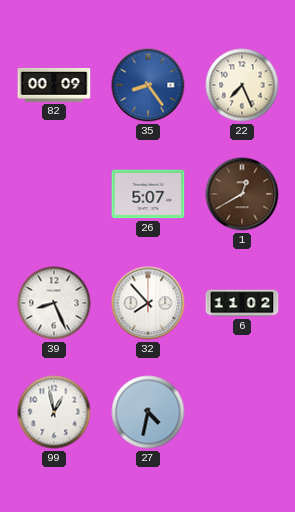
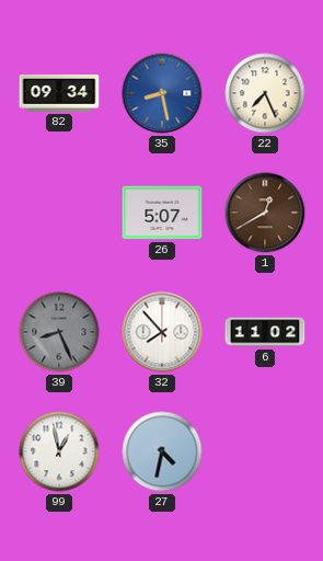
82: 00:09 -> 09:34 (59, 94)
35: 8:24 -> 8:28 (162, 93)
39 dial: white -> grey (59, 332)
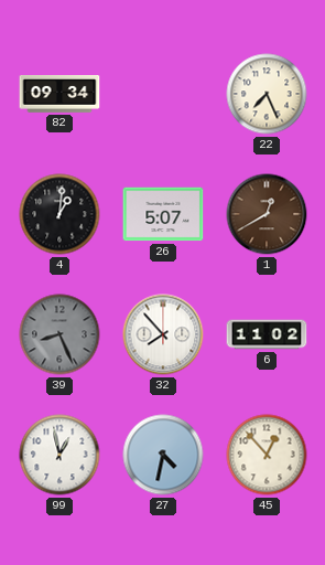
35: 8:28 -> none (162, 93)
4: none -> 1:01 (59, 214)
45: none -> 12:53 (267, 455)
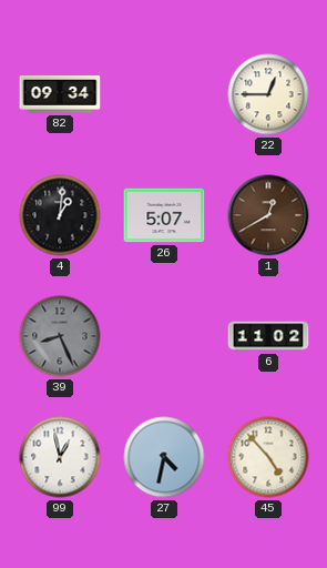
22: 7:26 -> 12:45 (268, 94)
32: 7:53 -> none (163, 334)
45: 12:53 -> 4:53 (268, 457)
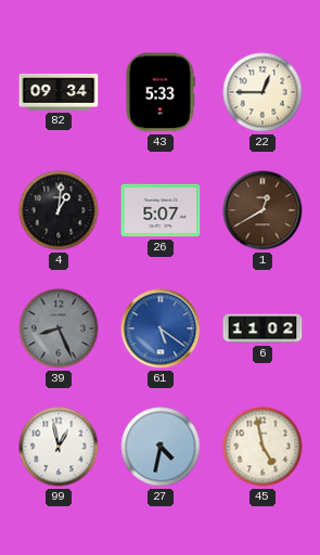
43: none -> 5:33 (159, 92)
61: none -> 5:21 (161, 328)
45: 4:53 -> 4:58 (263, 447)
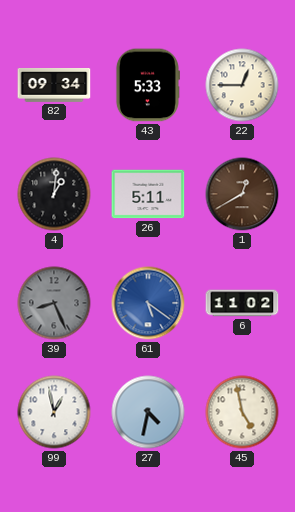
26: 5:07 -> 5:11 (148, 194)
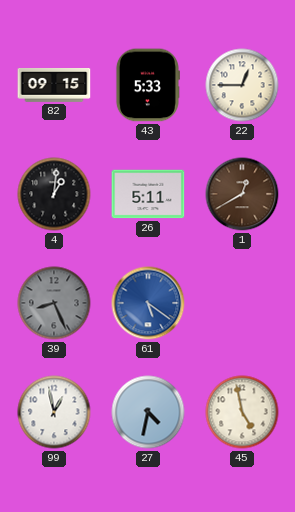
82: 09:34 -> 09:15 (54, 86)
6: 11:02 -> none (242, 303)
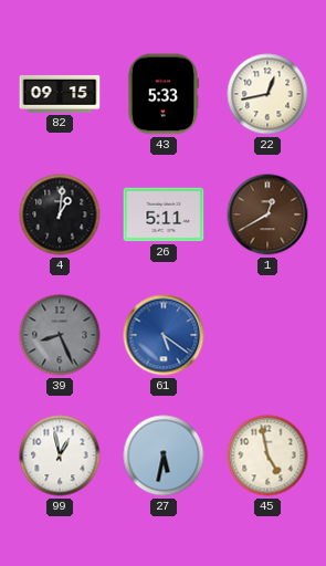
22: 12:45 -> 12:43 (267, 94)
27: 4:32 -> 5:32 (164, 455)
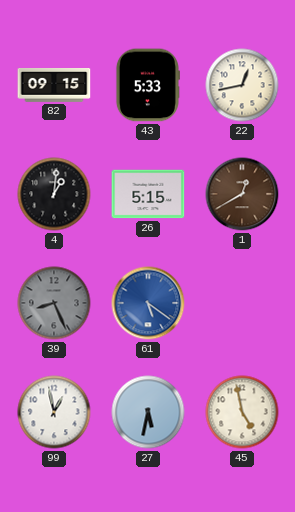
26: 5:11 -> 5:15 (148, 194)
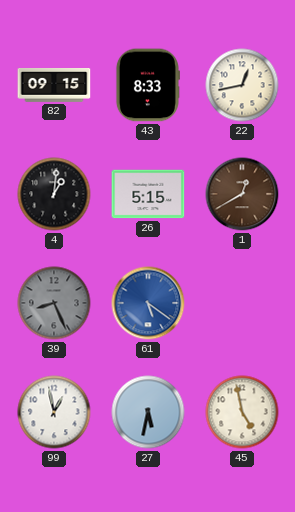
43: 5:33 -> 8:33 (147, 85)
